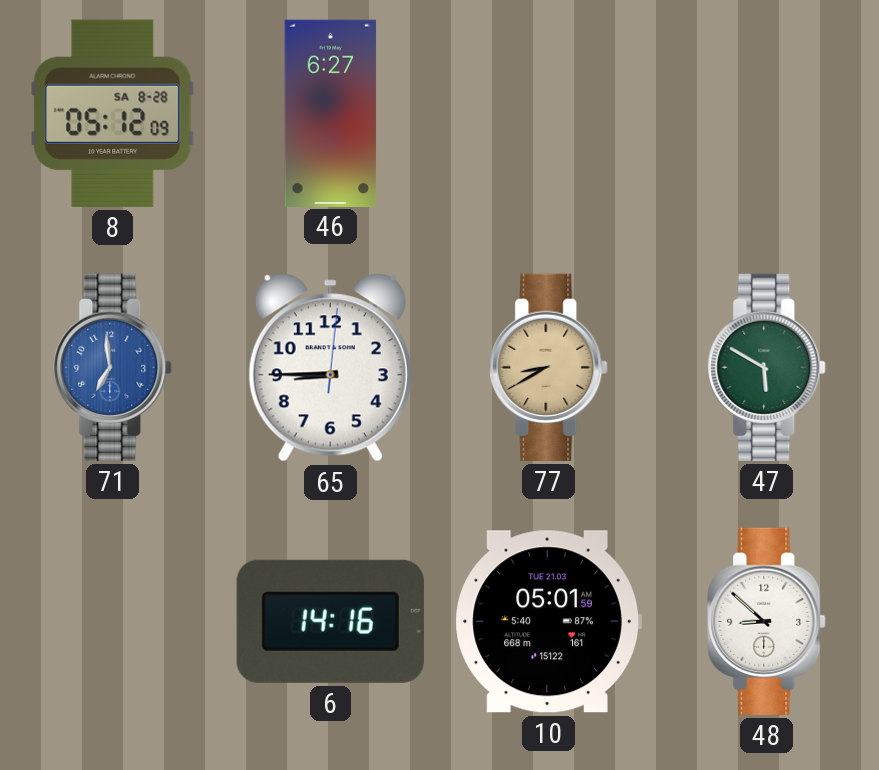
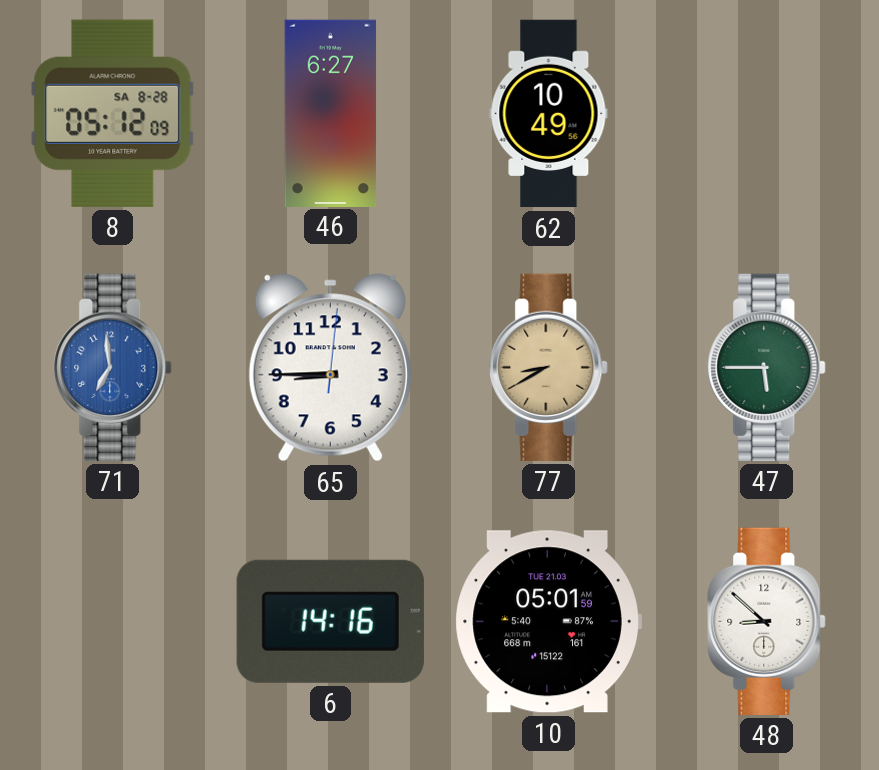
62: none -> 10:49 (549, 114)
47: 5:50 -> 5:45 (767, 367)
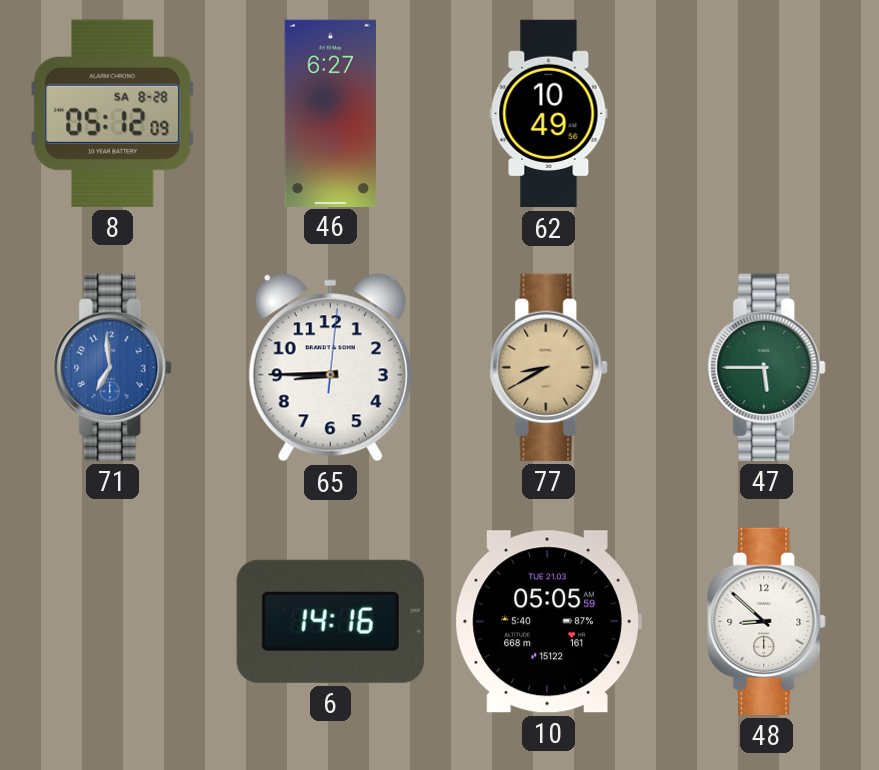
10: 05:01 -> 05:05 (548, 622)
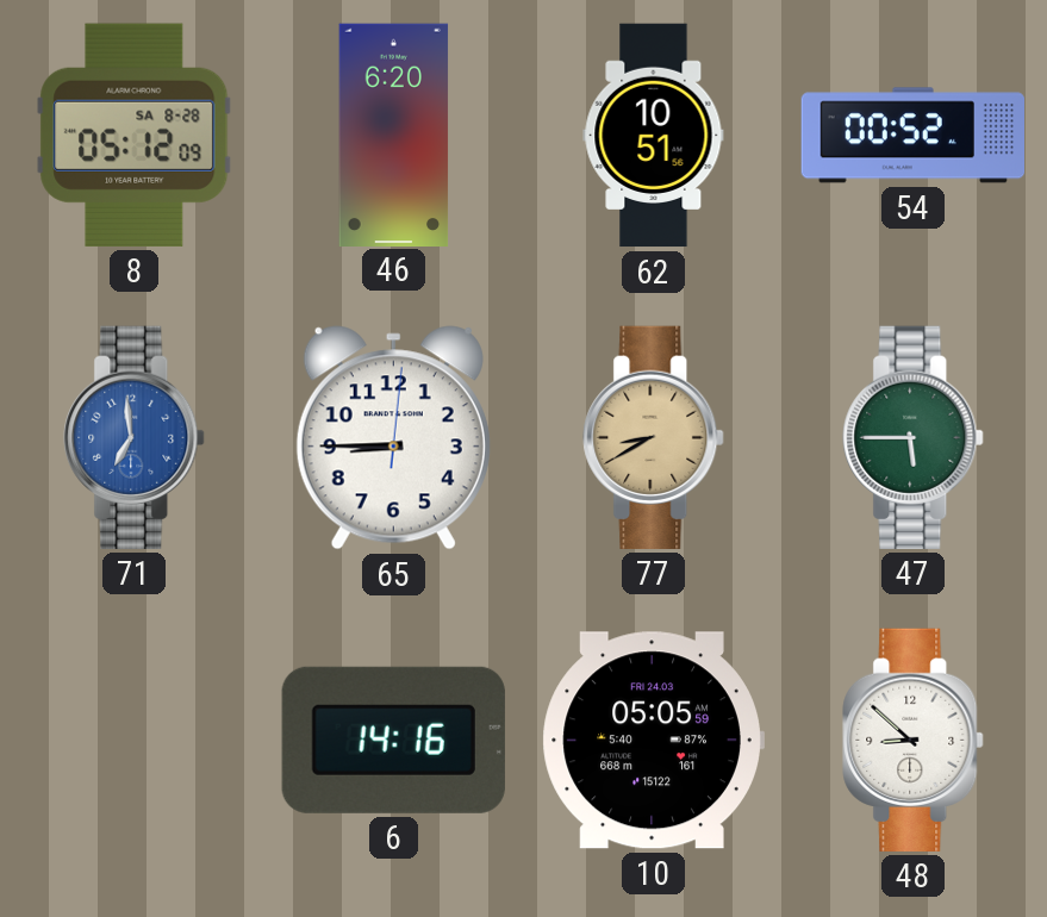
46: 6:27 -> 6:20 (394, 135)
62: 10:49 -> 10:51 (654, 136)
54: none -> 00:52 (912, 136)
10 date: TUE 21.03 -> FRI 24.03 (653, 741)
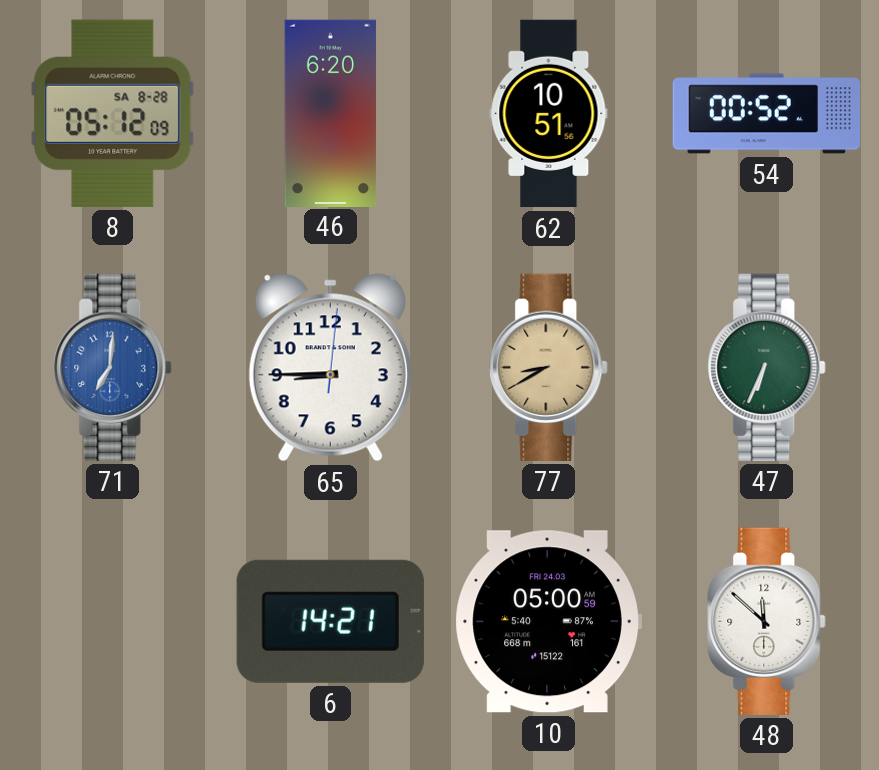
71: 6:59 -> 7:01 (113, 367)
47: 5:45 -> 6:34 (767, 367)
6: 14:16 -> 14:21 (330, 621)
10: 05:05 -> 05:00 (548, 622)
48: 8:52 -> 11:52 (767, 621)
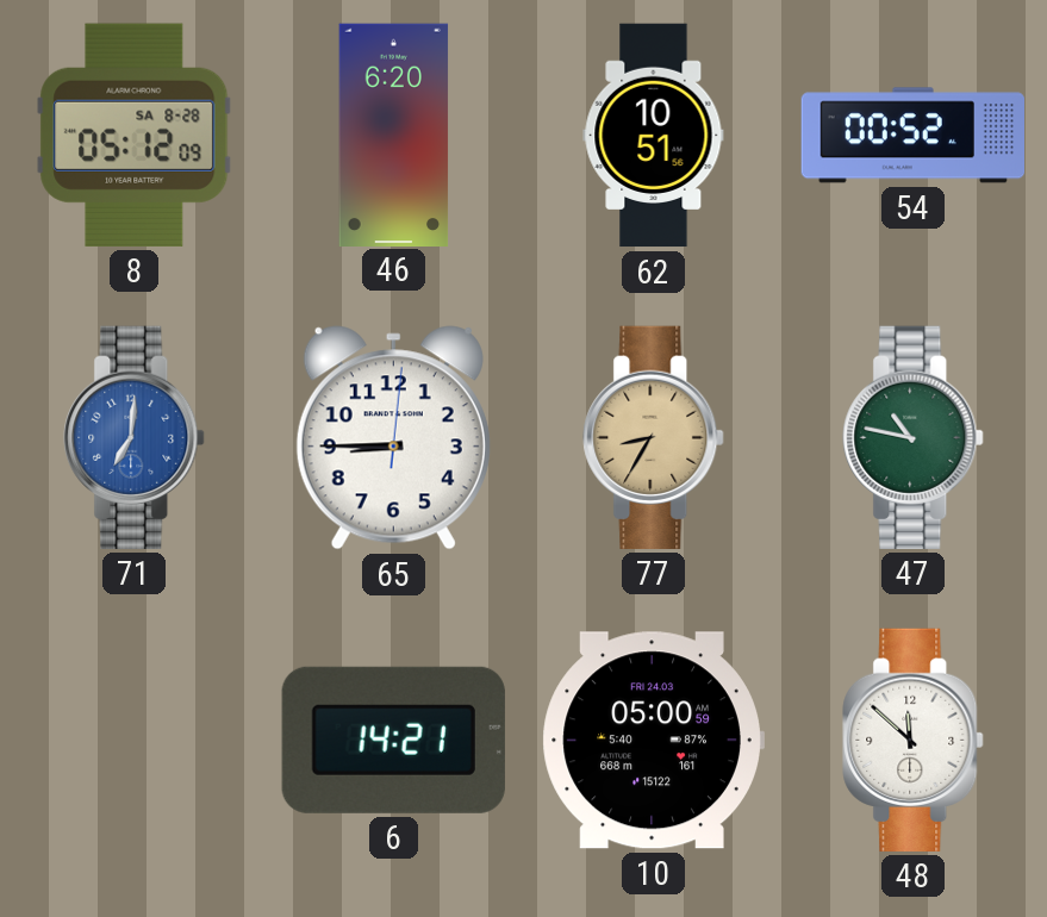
77: 8:40 -> 8:35 (654, 437)
47: 6:34 -> 10:47 (914, 437)
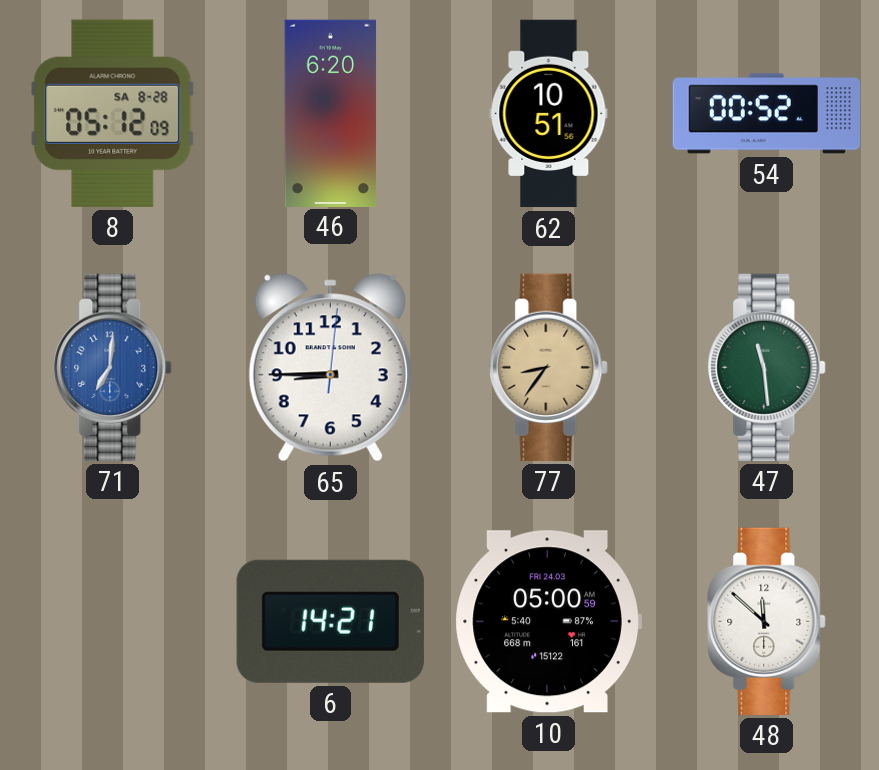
77: 8:35 -> 8:36 (549, 367)
47: 10:47 -> 11:29 (767, 367)
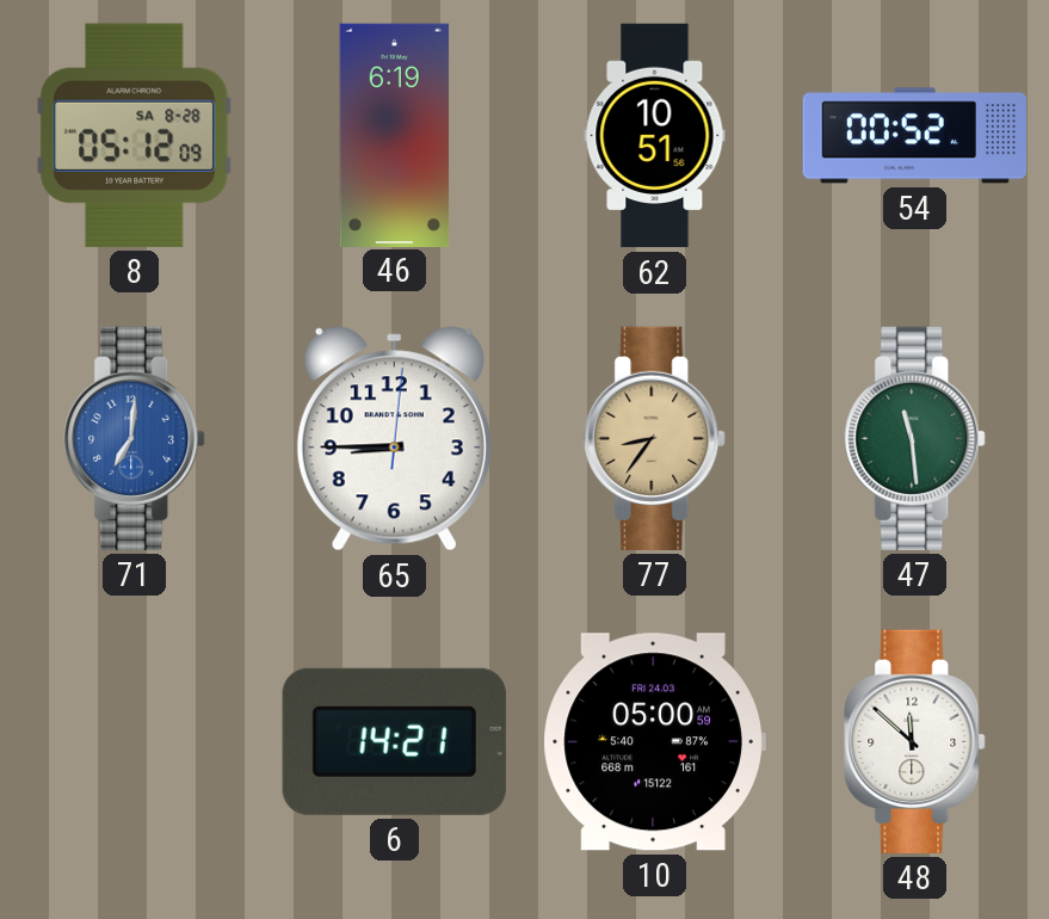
46: 6:20 -> 6:19 (395, 135)
